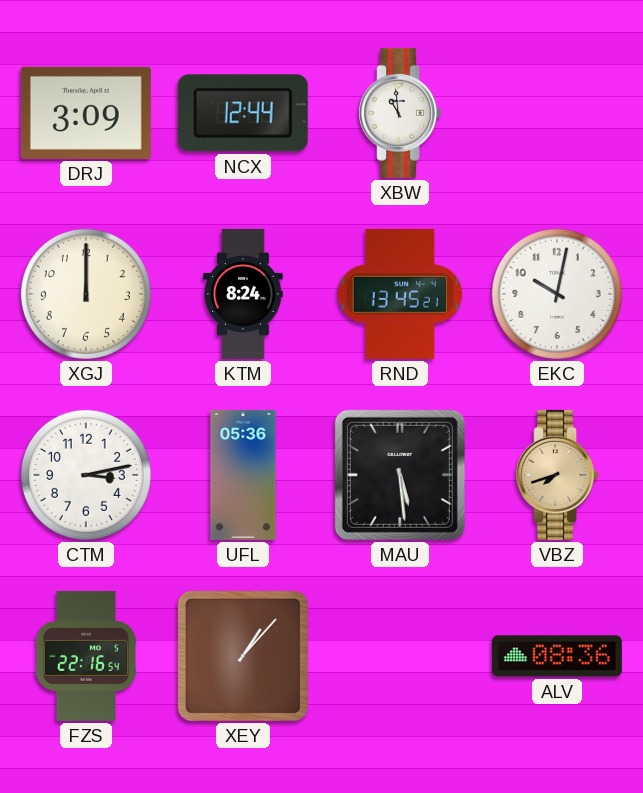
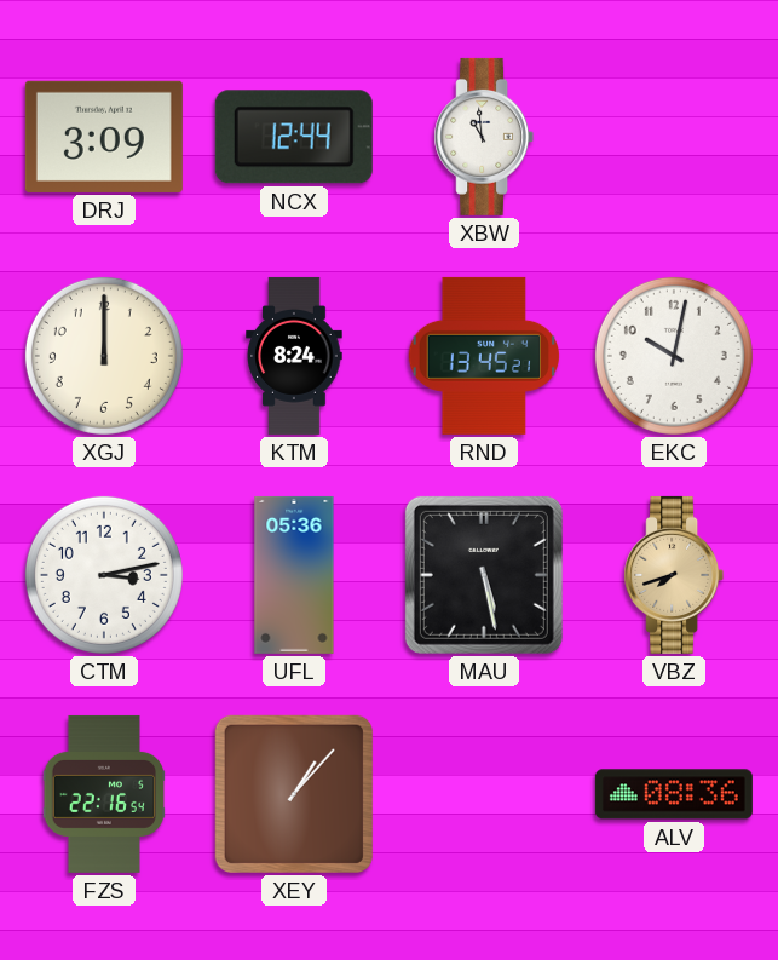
MAU: 5:29 -> 5:28 (484, 575)
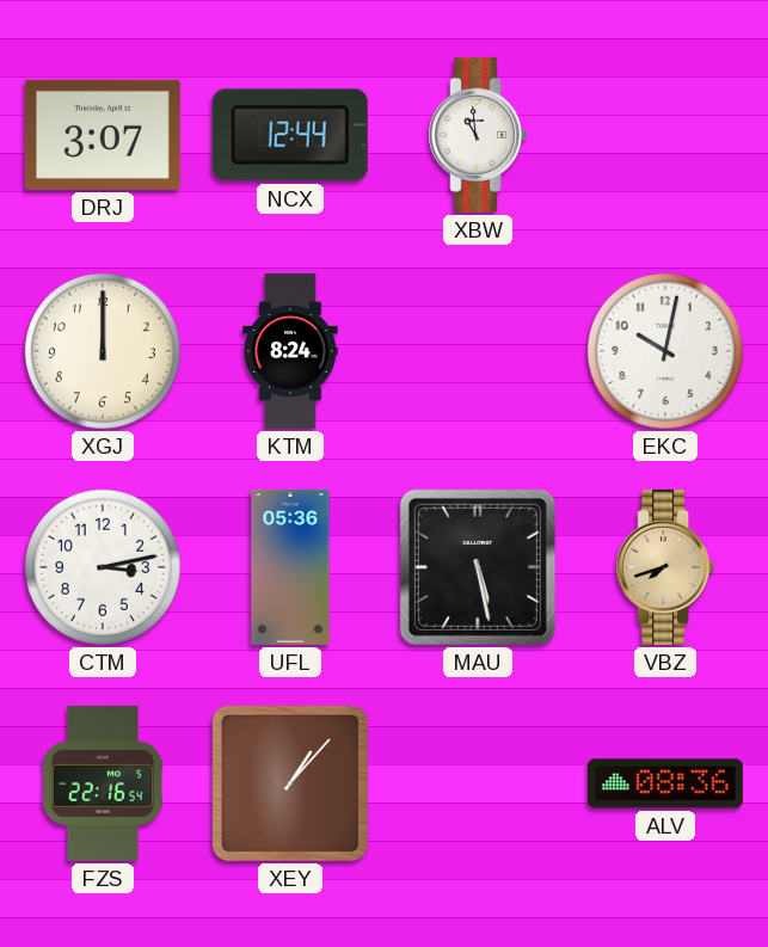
DRJ: 3:09 -> 3:07 (103, 135)
RND: 13:45 -> none (484, 356)
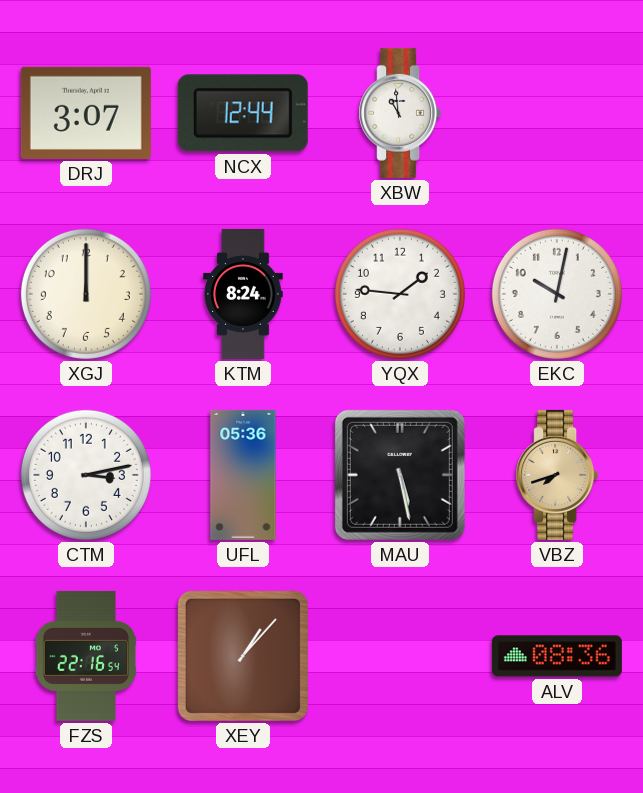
YQX: none -> 1:46 (400, 294)
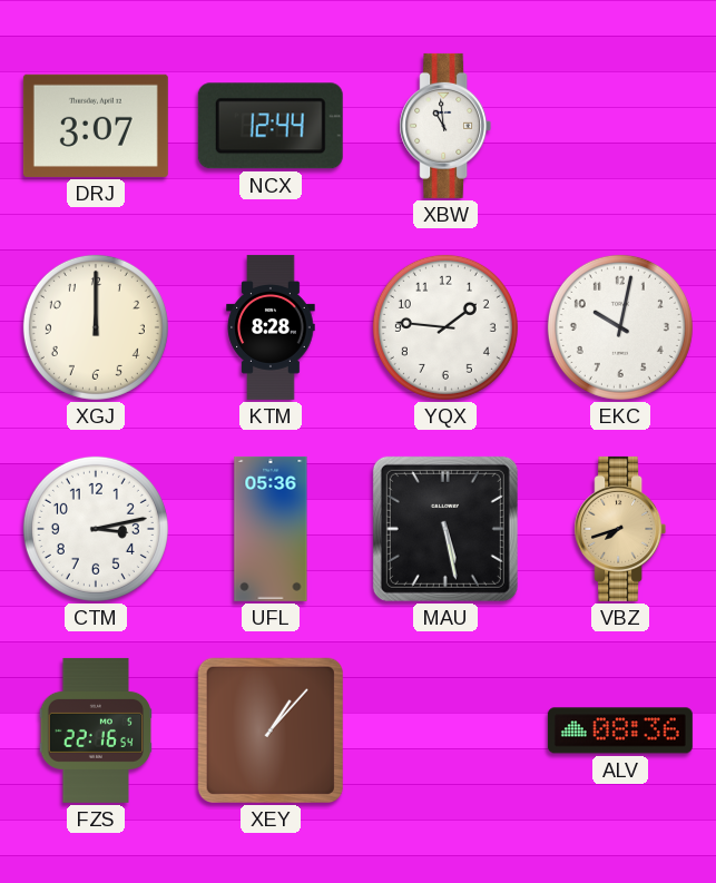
KTM: 8:24 -> 8:28 (271, 327)
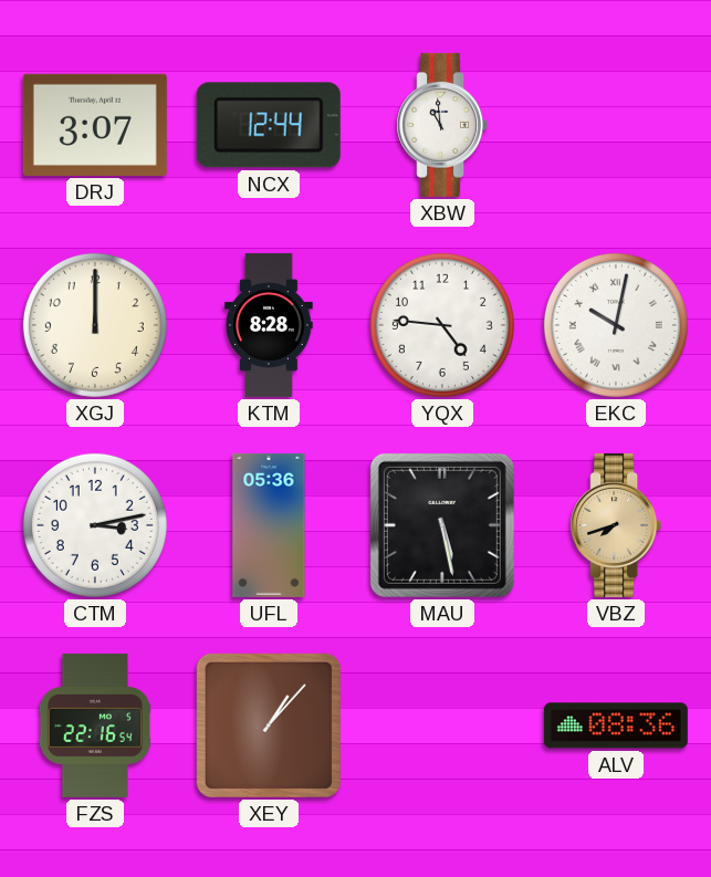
YQX: 1:46 -> 4:46 (442, 325)
EKC numerals: Arabic -> Roman (616, 325)
